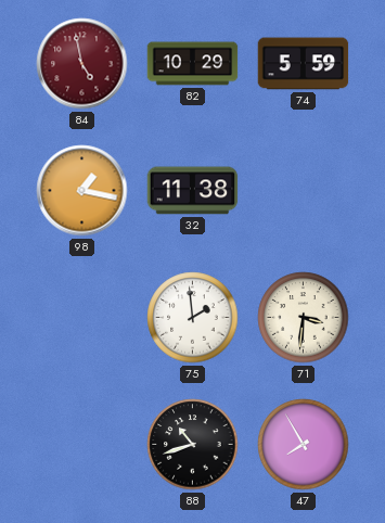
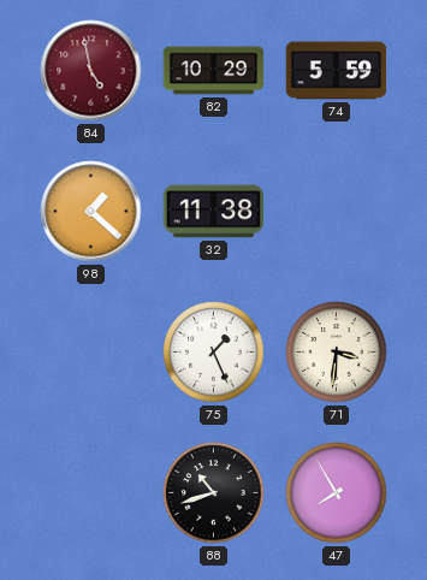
98: 1:17 -> 1:22 (91, 212)
75: 1:59 -> 1:26 (214, 353)
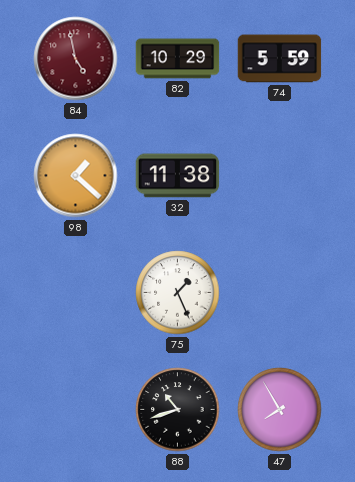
71: 3:31 -> none (337, 353)
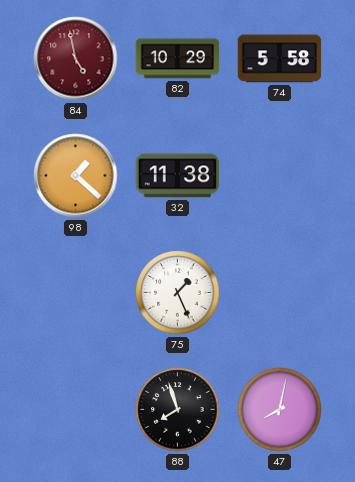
74: 5:59 -> 5:58 (280, 59)
88: 10:42 -> 7:57 (178, 410)
47: 7:55 -> 8:02 (280, 410)
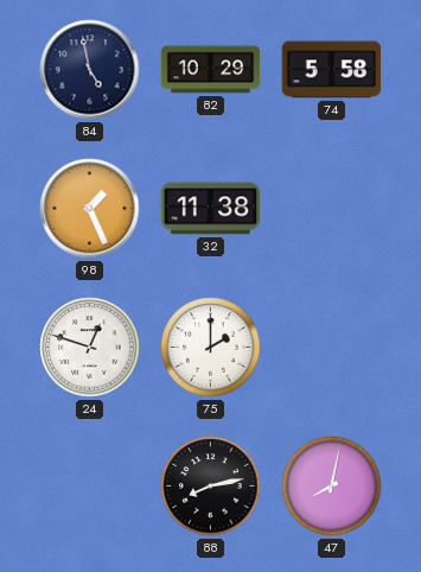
84 dial: burgundy -> navy (90, 70)
98: 1:22 -> 1:26 (90, 209)
24: none -> 12:48 (90, 348)
75: 1:26 -> 2:00 (211, 348)
88: 7:57 -> 8:13 (211, 487)
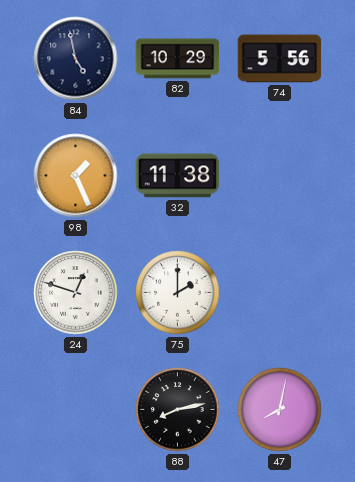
74: 5:58 -> 5:56 (280, 59)
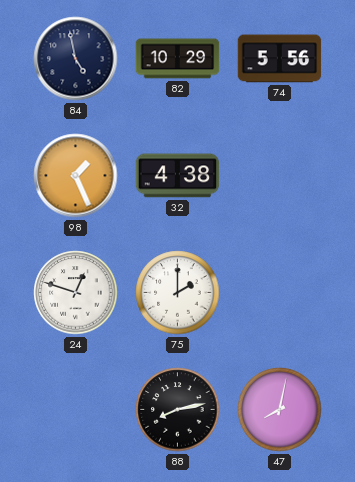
32: 11:38 -> 4:38 (178, 176)
